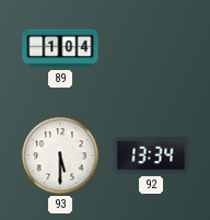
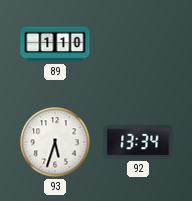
89: 1:04 -> 1:10 (55, 44)
93: 5:30 -> 5:33 (55, 142)
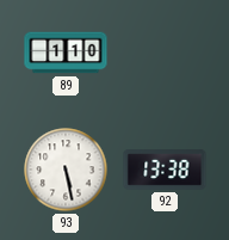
93: 5:33 -> 5:28 (66, 170)
92: 13:34 -> 13:38 (165, 170)
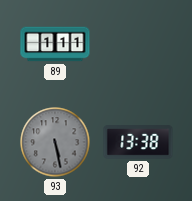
89: 1:10 -> 1:11 (55, 44)
93 dial: white -> grey (55, 142)
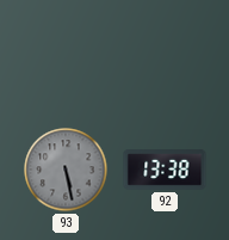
89: 1:11 -> none (55, 44)
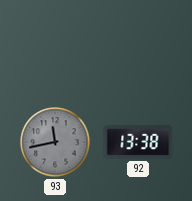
93: 5:28 -> 11:43 (55, 142)
